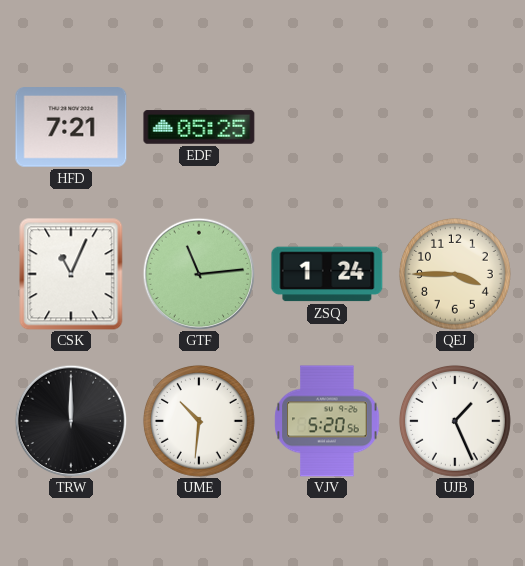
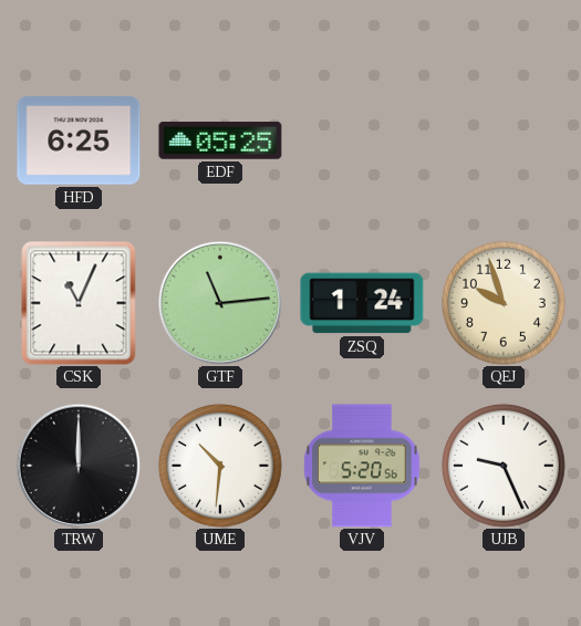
HFD: 7:21 -> 6:25 (79, 140)
QEJ: 3:45 -> 9:57 (504, 303)
UJB: 1:26 -> 9:26 (504, 466)
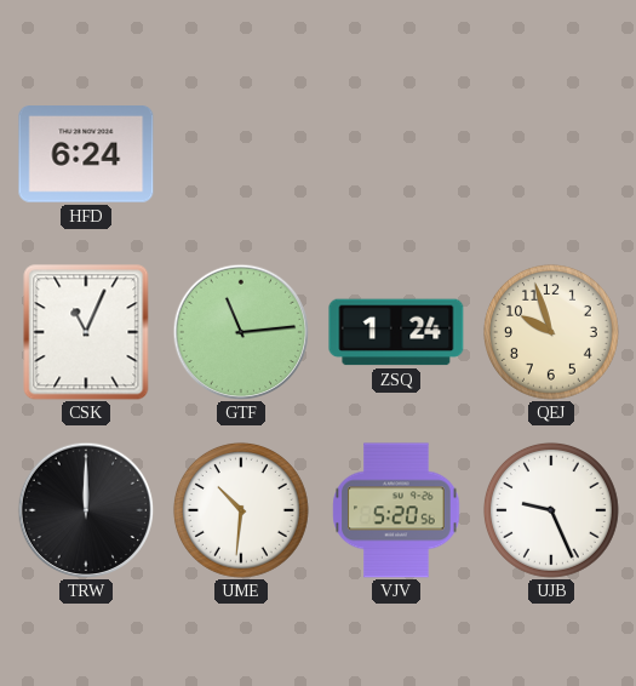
HFD: 6:25 -> 6:24 (86, 154)
EDF: 05:25 -> none (220, 140)
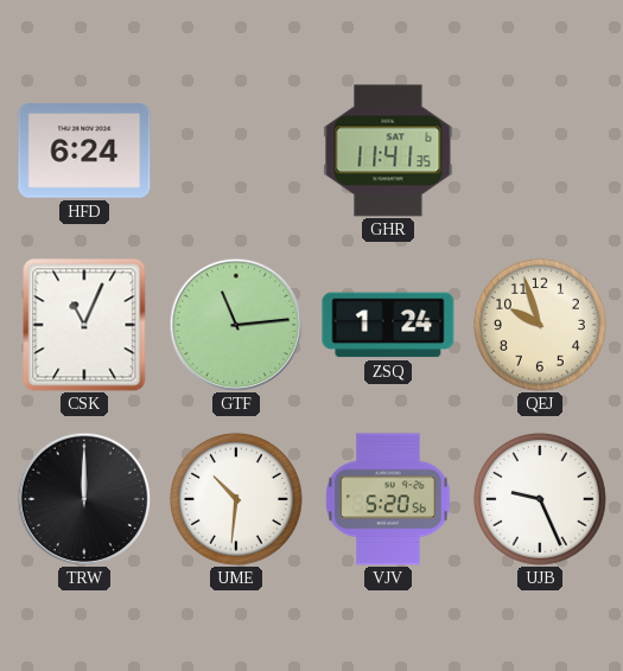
GHR: none -> 11:41 (388, 151)
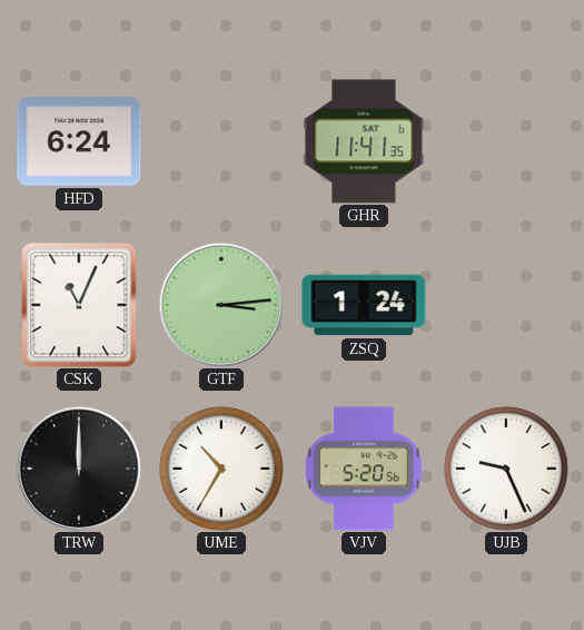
GTF: 11:14 -> 3:14 (221, 305)
QEJ: 9:57 -> none (540, 325)
UME: 10:31 -> 10:35 (221, 469)
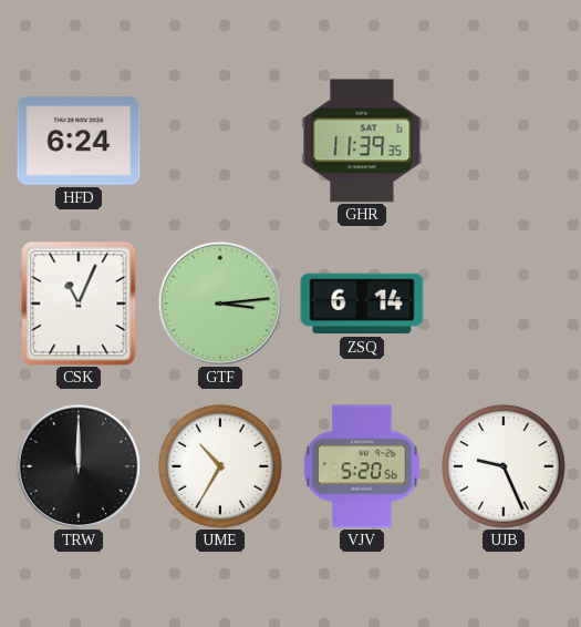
GHR: 11:41 -> 11:39 (362, 141)
ZSQ: 1:24 -> 6:14 (362, 304)
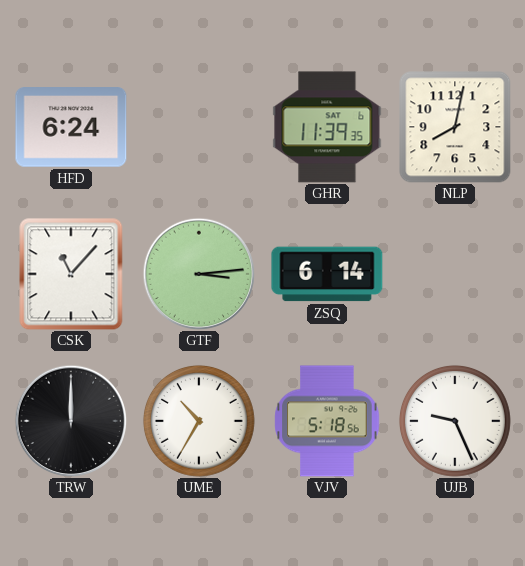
NLP: none -> 8:02 (455, 127)
CSK: 11:04 -> 11:07 (71, 274)
VJV: 5:20 -> 5:18 (327, 421)
